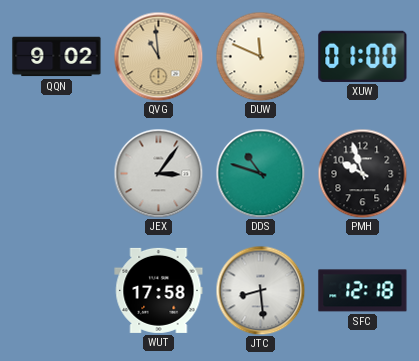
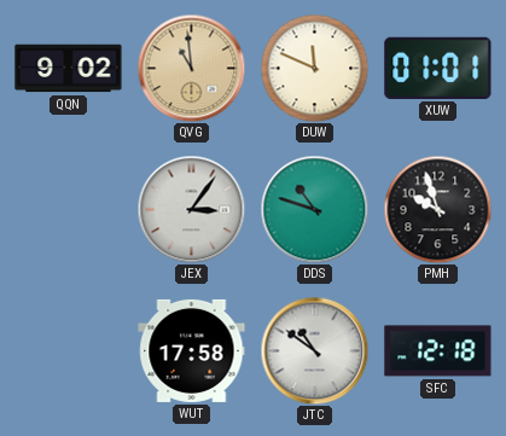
XUW: 01:00 -> 01:01 (438, 68)
JTC: 8:29 -> 10:51 (314, 350)
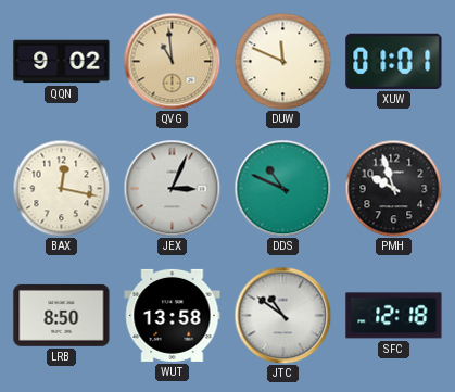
BAX: none -> 12:17 (61, 188)
JEX: 3:06 -> 3:04 (172, 188)
DDS: 10:48 -> 10:49 (282, 188)
LRB: none -> 8:50 (62, 315)
WUT: 17:58 -> 13:58 (173, 315)
